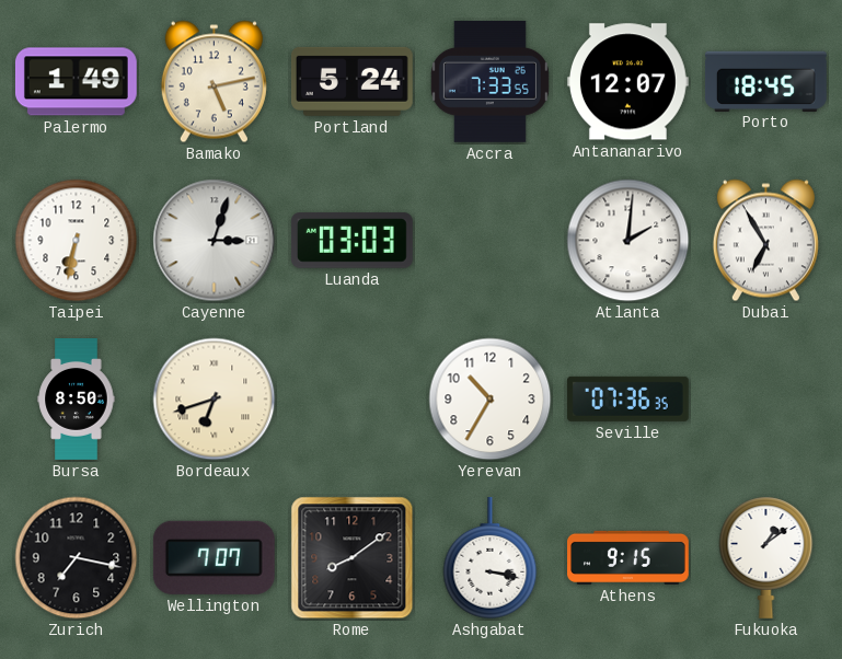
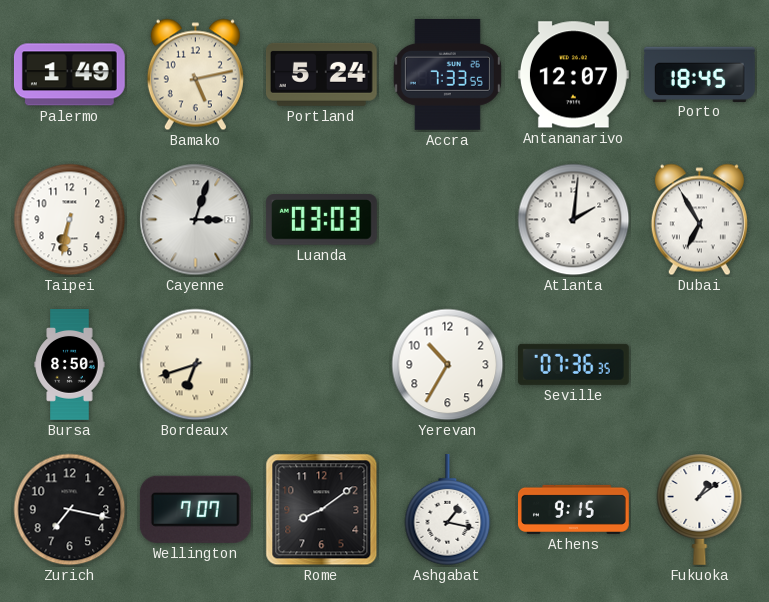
Ashgabat: 3:17 -> 1:17 (448, 511)
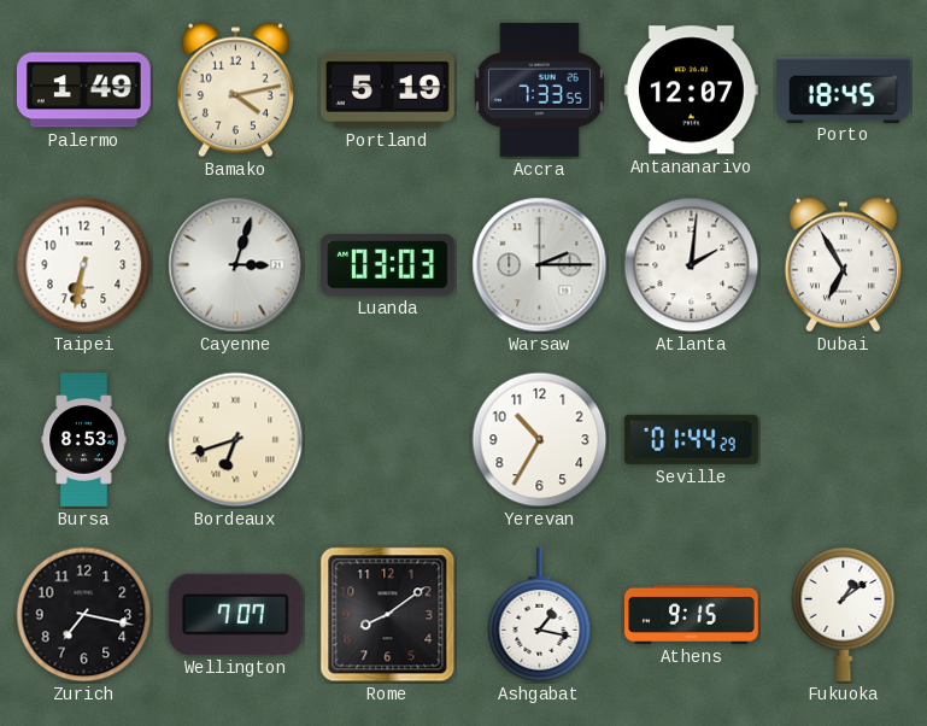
Bamako: 5:13 -> 4:13 (235, 90)
Portland: 5:24 -> 5:19 (387, 89)
Warsaw: none -> 2:15 (540, 265)
Bursa: 8:50 -> 8:53 (84, 440)
Seville: 07:36 -> 01:44 (691, 439)
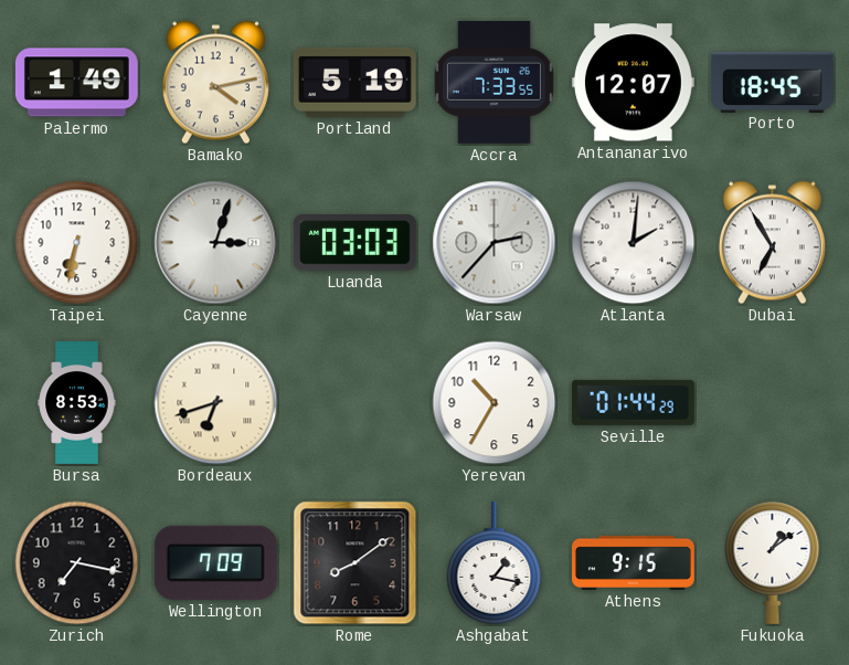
Warsaw: 2:15 -> 2:37 (495, 243)
Wellington: 7:07 -> 7:09 (215, 562)
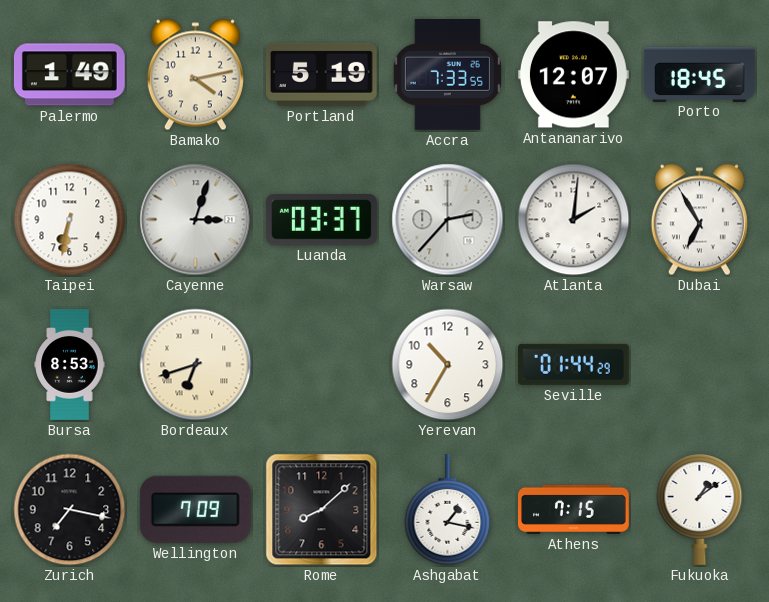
Luanda: 03:03 -> 03:37 (321, 220)
Rome: 8:09 -> 8:08 (322, 510)
Athens: 9:15 -> 7:15 (574, 509)
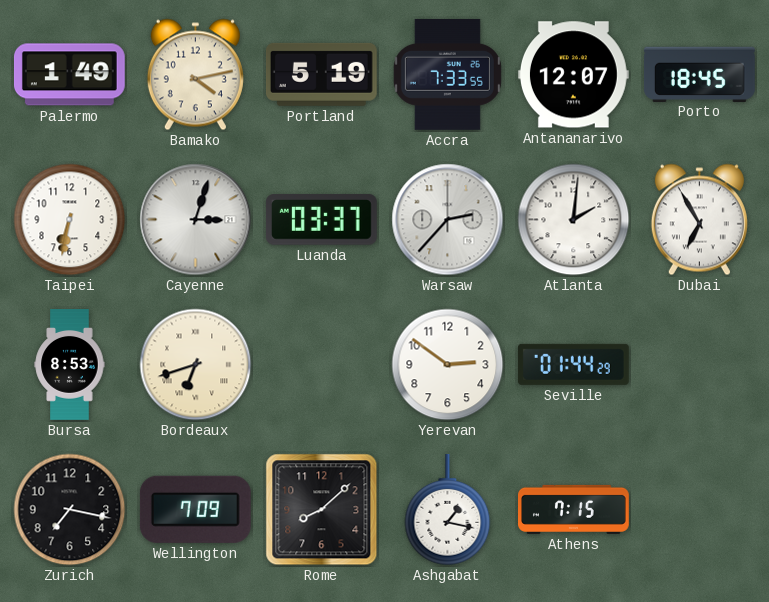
Yerevan: 10:35 -> 2:51 (448, 365)
Fukuoka: 1:09 -> none (700, 509)
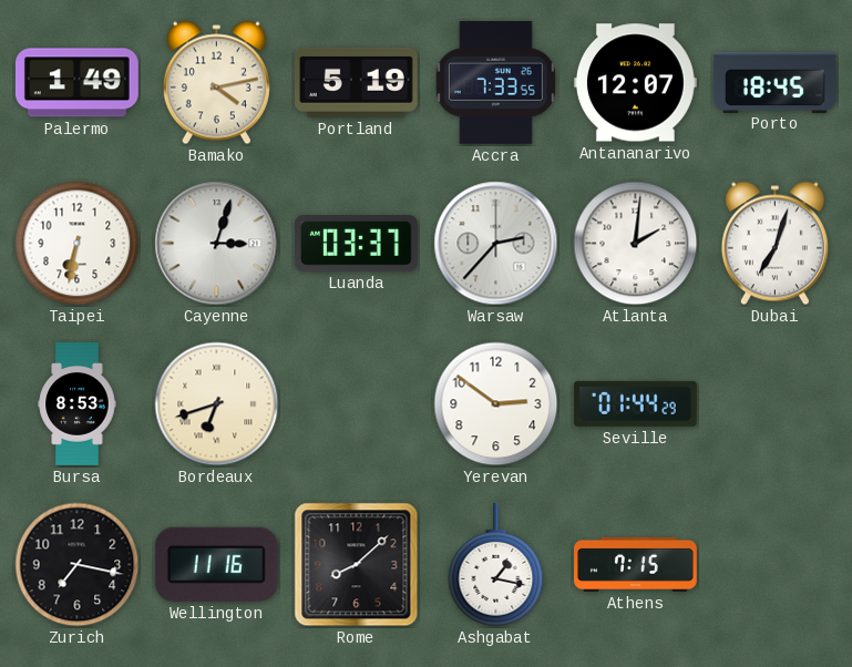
Dubai: 6:55 -> 7:03 (774, 244)
Wellington: 7:09 -> 11:16 (216, 564)
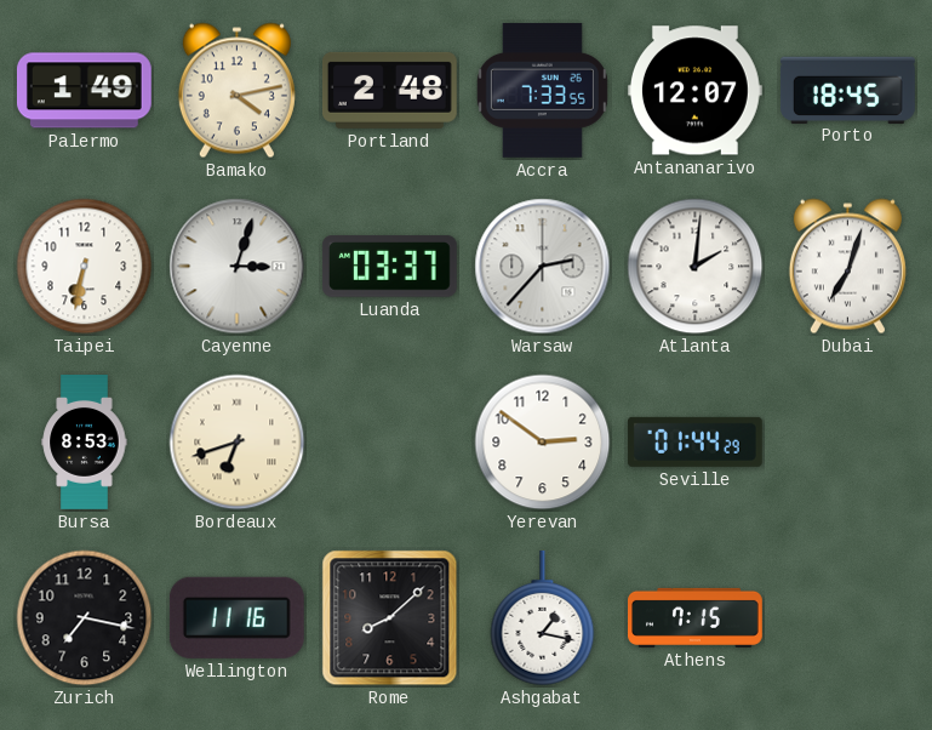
Portland: 5:19 -> 2:48 (389, 90)
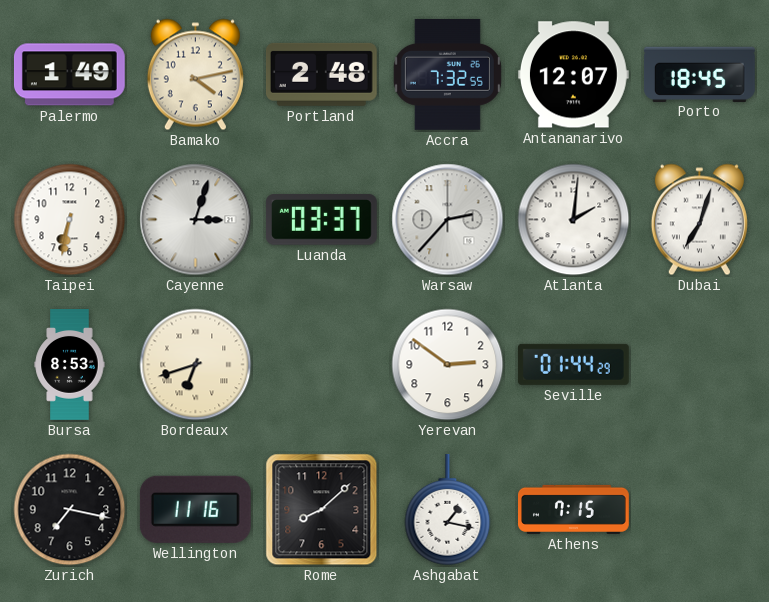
Accra: 7:33 -> 7:32 (447, 75)
